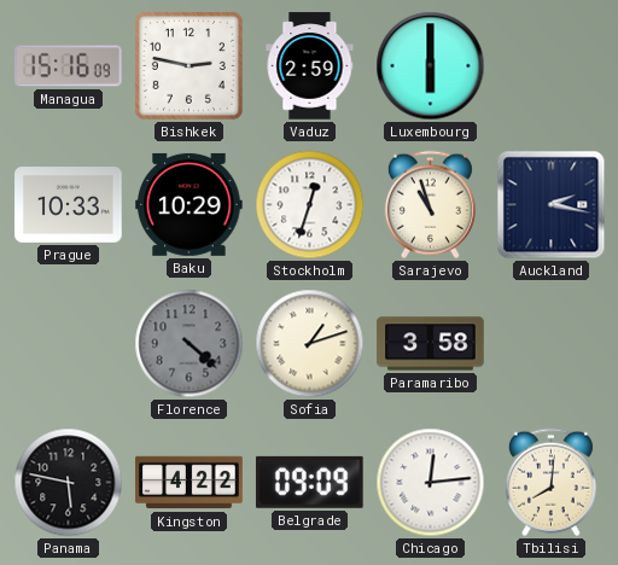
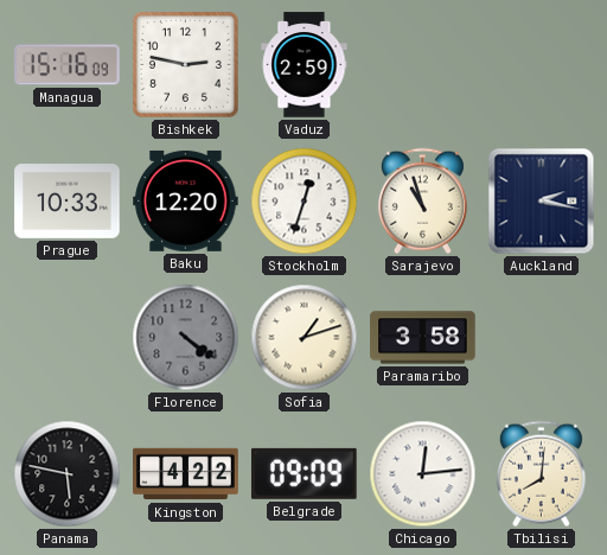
Luxembourg: 6:00 -> none (431, 66)
Baku: 10:29 -> 12:20 (186, 200)
Florence: 4:22 -> 4:21 (186, 338)
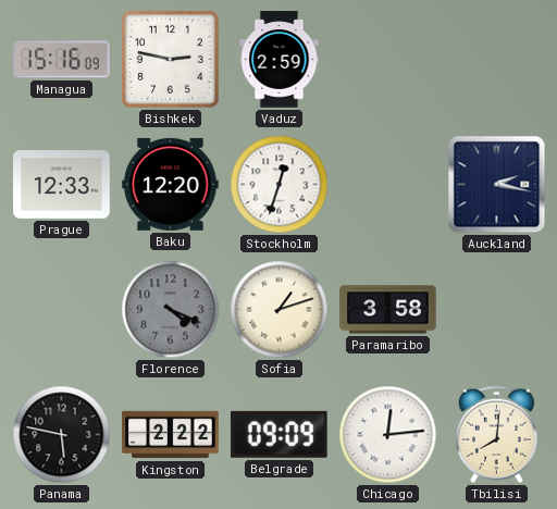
Prague: 10:33 -> 12:33 (62, 185)
Sarajevo: 10:57 -> none (422, 202)
Florence: 4:21 -> 4:19 (171, 310)
Kingston: 4:22 -> 2:22 (171, 435)
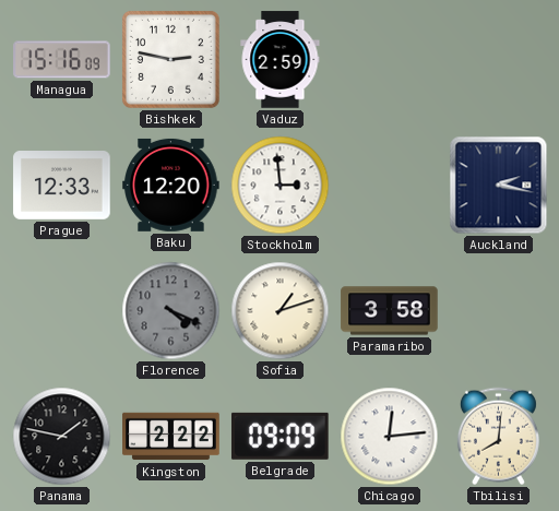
Stockholm: 12:33 -> 2:59 (281, 186)
Panama: 5:47 -> 1:47 (62, 437)
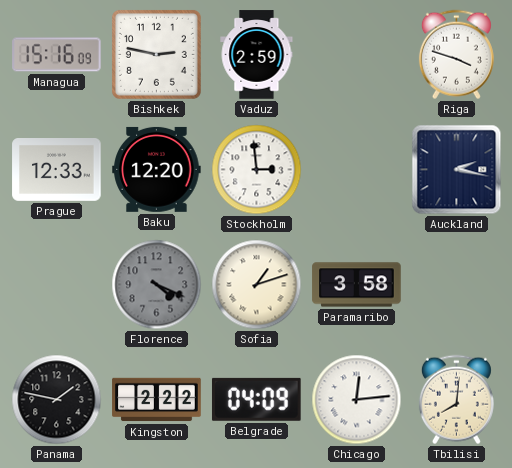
Riga: none -> 3:48 (456, 55)
Belgrade: 09:09 -> 04:09 (256, 399)
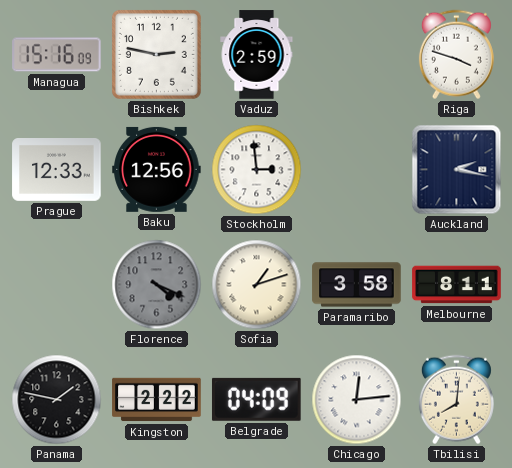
Baku: 12:20 -> 12:56 (157, 169)
Melbourne: none -> 8:11 (457, 285)
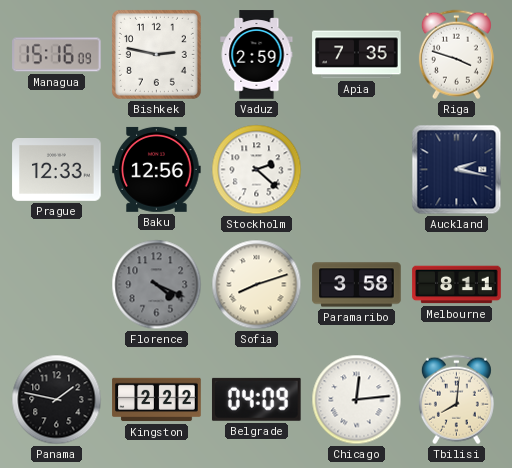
Apia: none -> 7:35 (357, 55)
Stockholm: 2:59 -> 2:22 (257, 170)
Sofia: 1:12 -> 8:12 (257, 285)
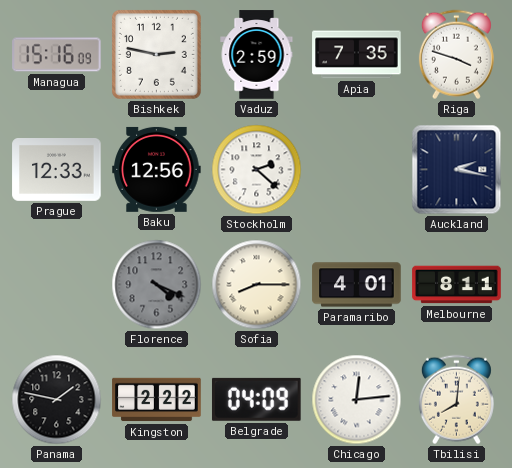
Sofia: 8:12 -> 8:15 (257, 285)
Paramaribo: 3:58 -> 4:01 (357, 285)
